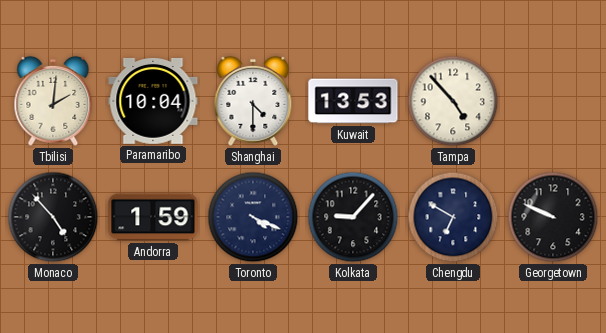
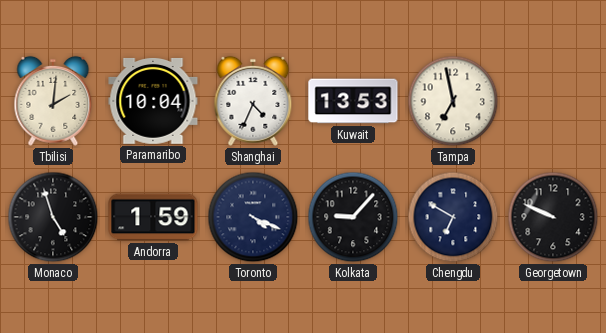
Shanghai: 4:30 -> 4:34 (253, 101)
Tampa: 4:53 -> 6:58 (453, 101)
Monaco: 4:53 -> 4:57 (53, 217)
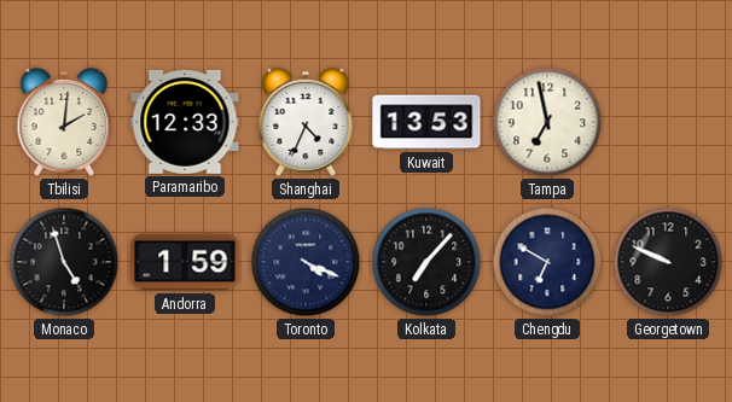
Paramaribo: 10:04 -> 12:33 (185, 122)
Kolkata: 9:07 -> 7:07 (426, 262)
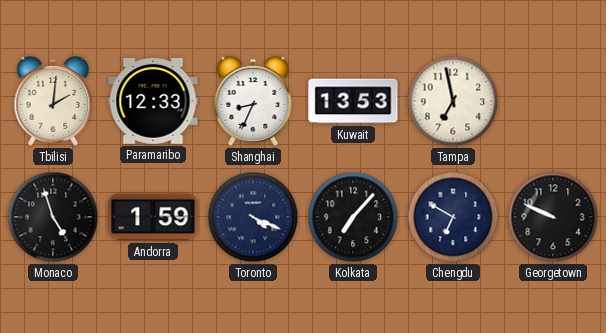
Shanghai: 4:34 -> 8:34 (253, 101)
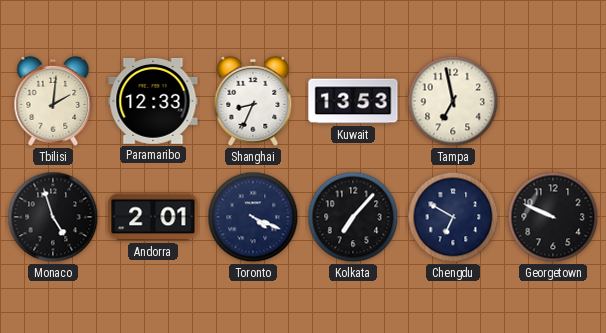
Andorra: 1:59 -> 2:01 (153, 217)
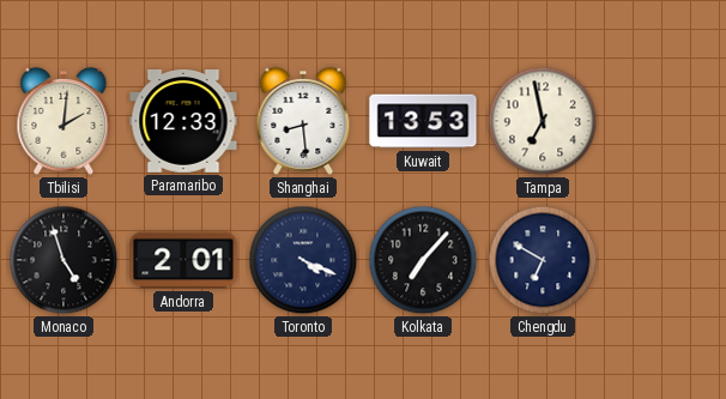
Shanghai: 8:34 -> 8:29 (303, 121)
Georgetown: 9:49 -> none (553, 217)
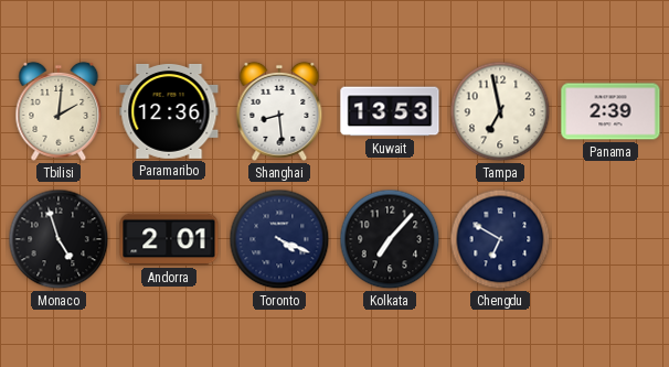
Paramaribo: 12:33 -> 12:36 (169, 111)
Panama: none -> 2:39 (610, 111)
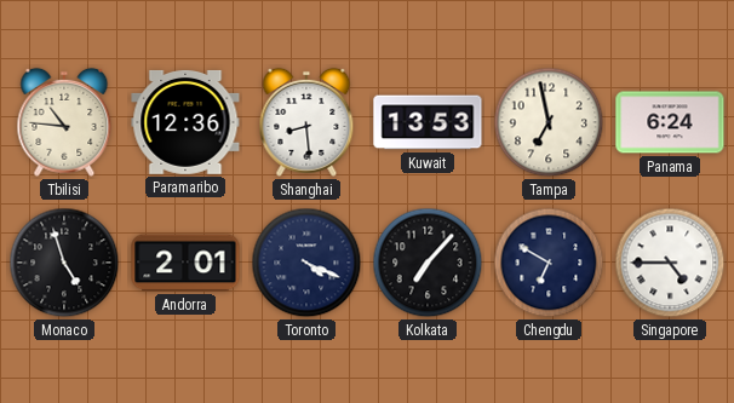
Tbilisi: 2:01 -> 10:46 (64, 122)
Panama: 2:39 -> 6:24 (670, 122)
Singapore: none -> 4:45 (670, 263)
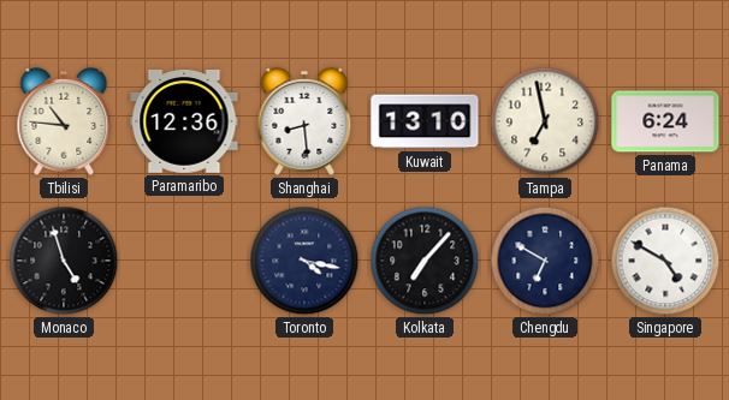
Kuwait: 13:53 -> 13:10 (425, 121)
Andorra: 2:01 -> none (185, 263)
Toronto: 4:19 -> 4:17 (304, 261)
Singapore: 4:45 -> 4:50 (665, 261)
